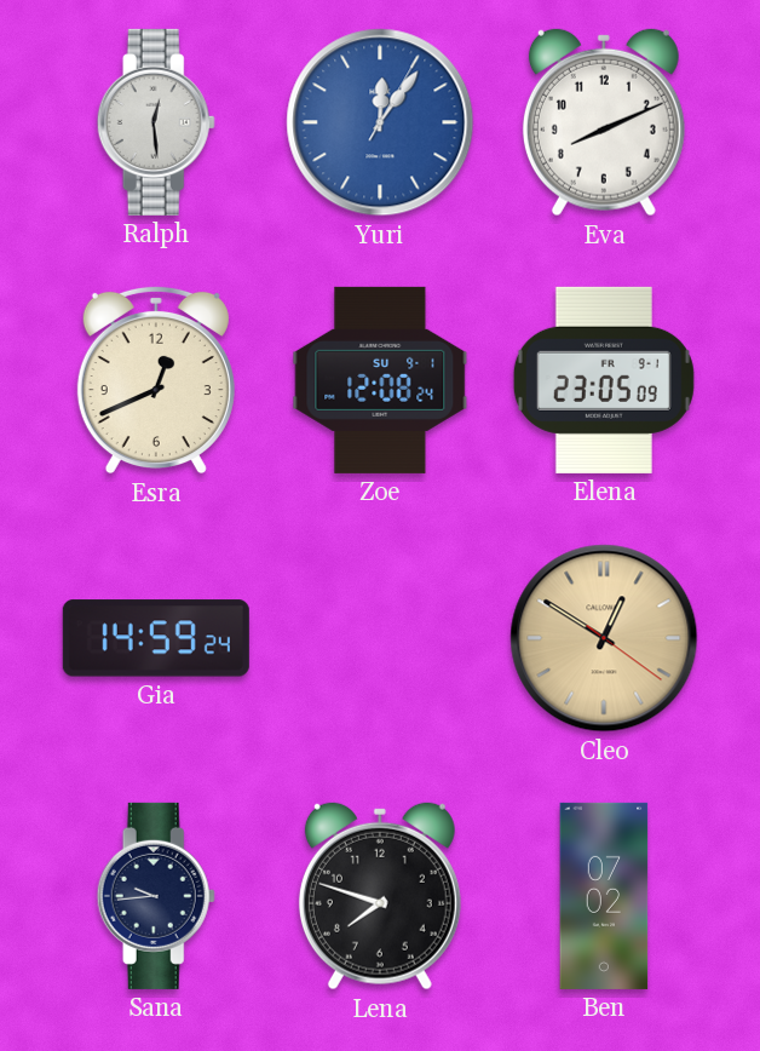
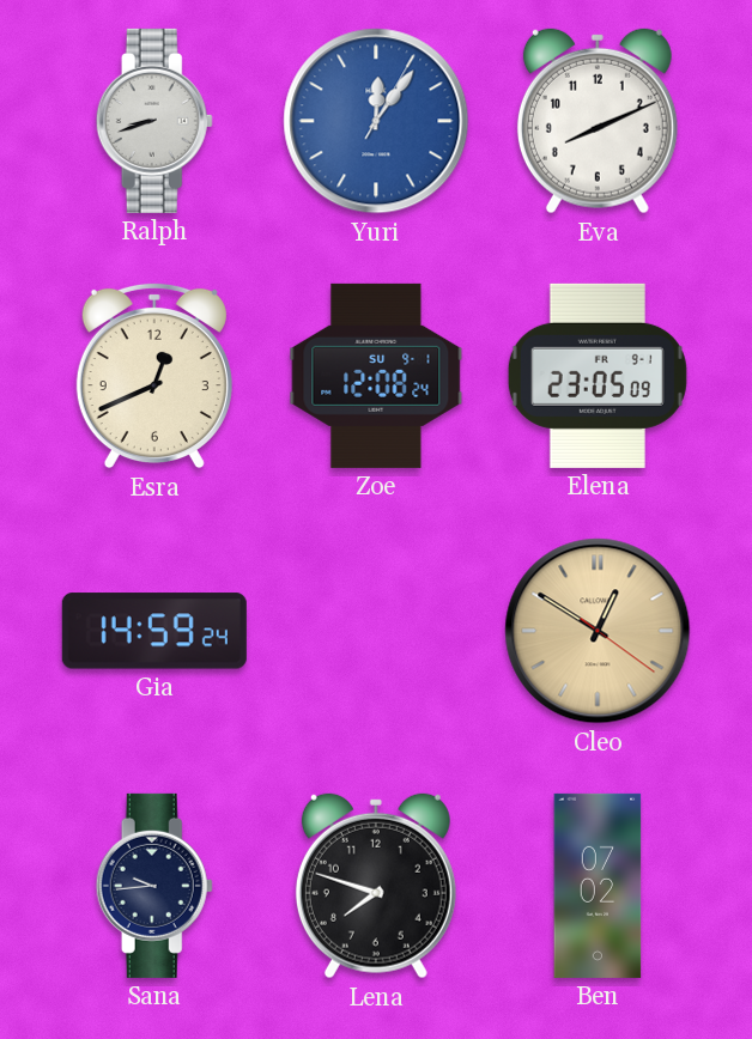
Ralph: 12:29 -> 8:42 (154, 121)
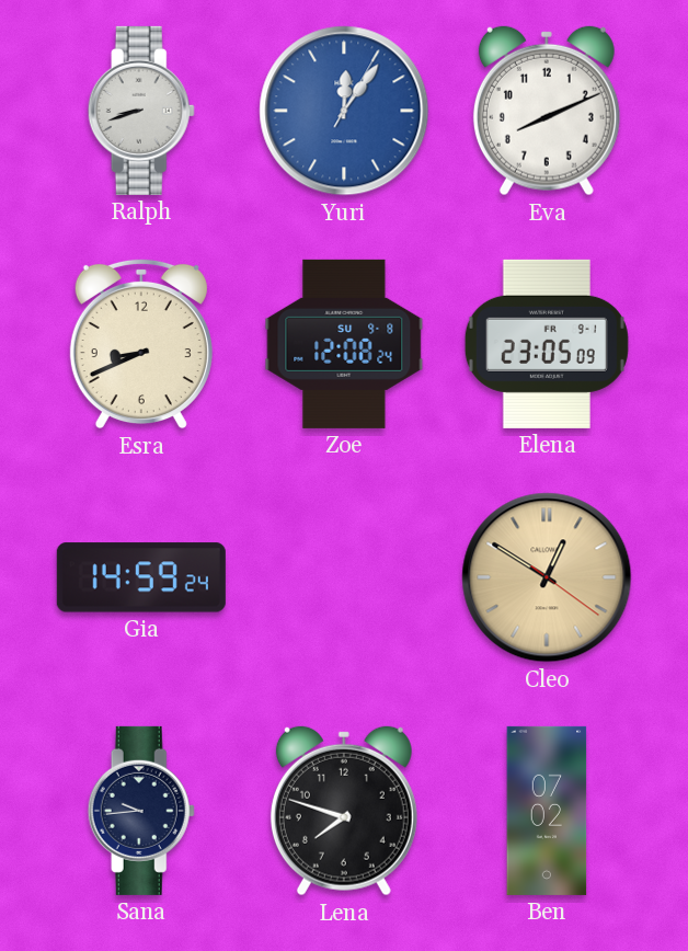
Esra: 12:41 -> 8:41 (141, 344)
Zoe date: SU 9-1 -> SU 9-8 (344, 344)
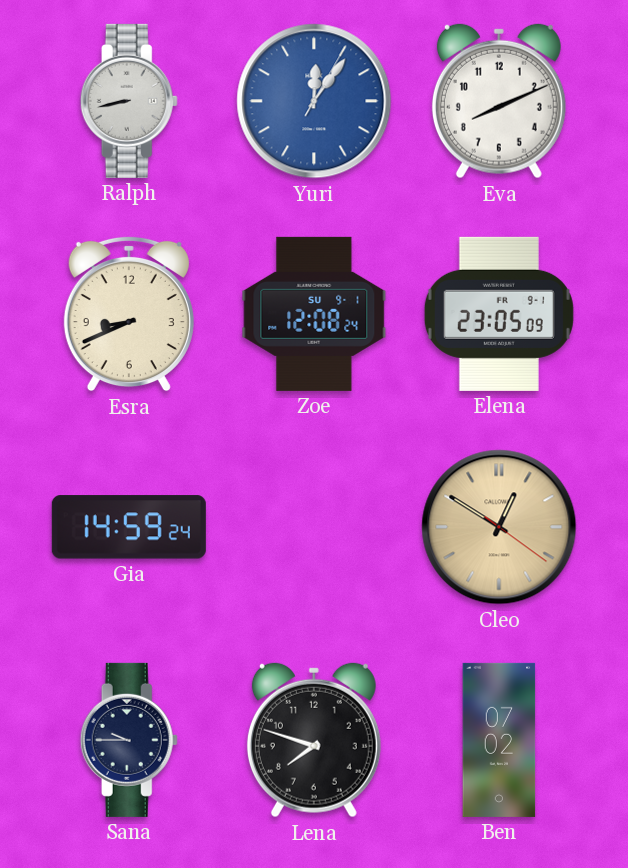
Ralph: 8:42 -> 8:43 (129, 101)
Zoe date: SU 9-8 -> SU 9-1 (314, 314)
Sana: 9:44 -> 9:45 (129, 740)
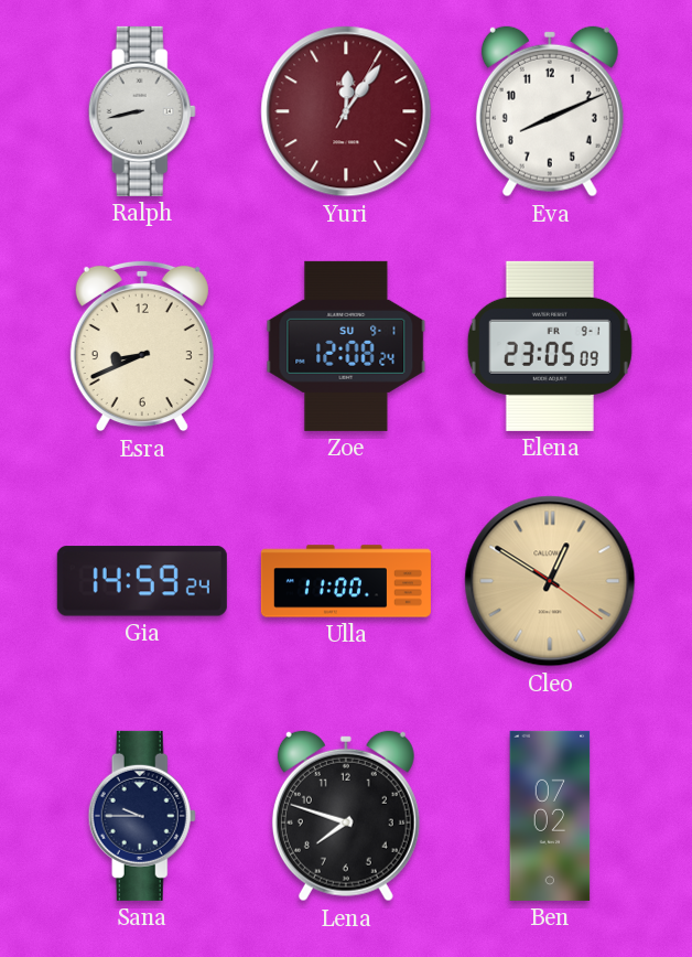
Yuri dial: blue -> burgundy (346, 111)
Ulla: none -> 11:00 (346, 581)
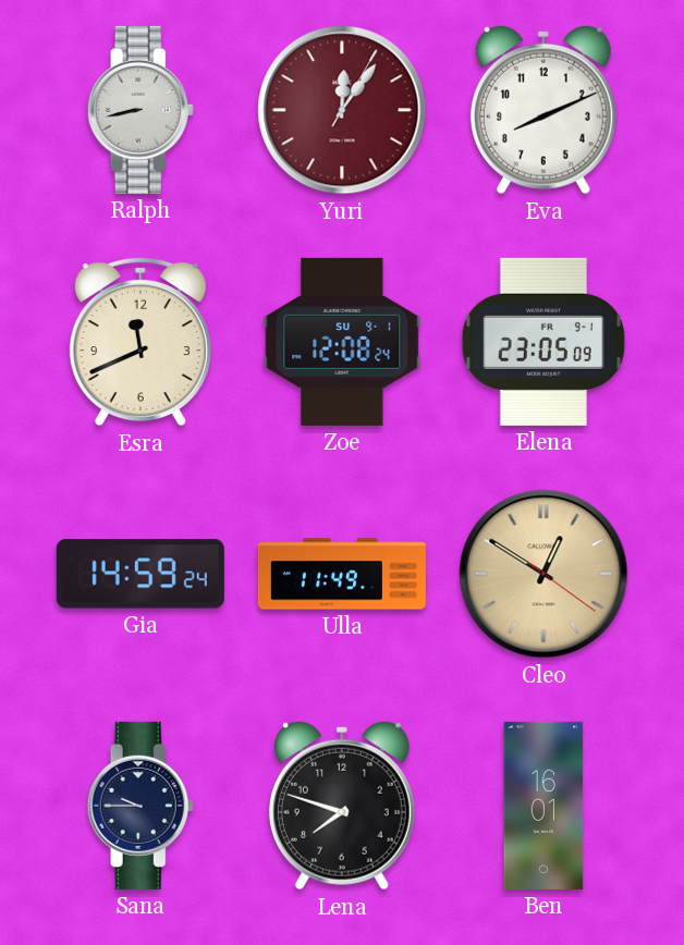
Esra: 8:41 -> 11:41 (141, 342)
Ulla: 11:00 -> 11:49 (342, 574)
Ben: 07:02 -> 16:01 (543, 806)
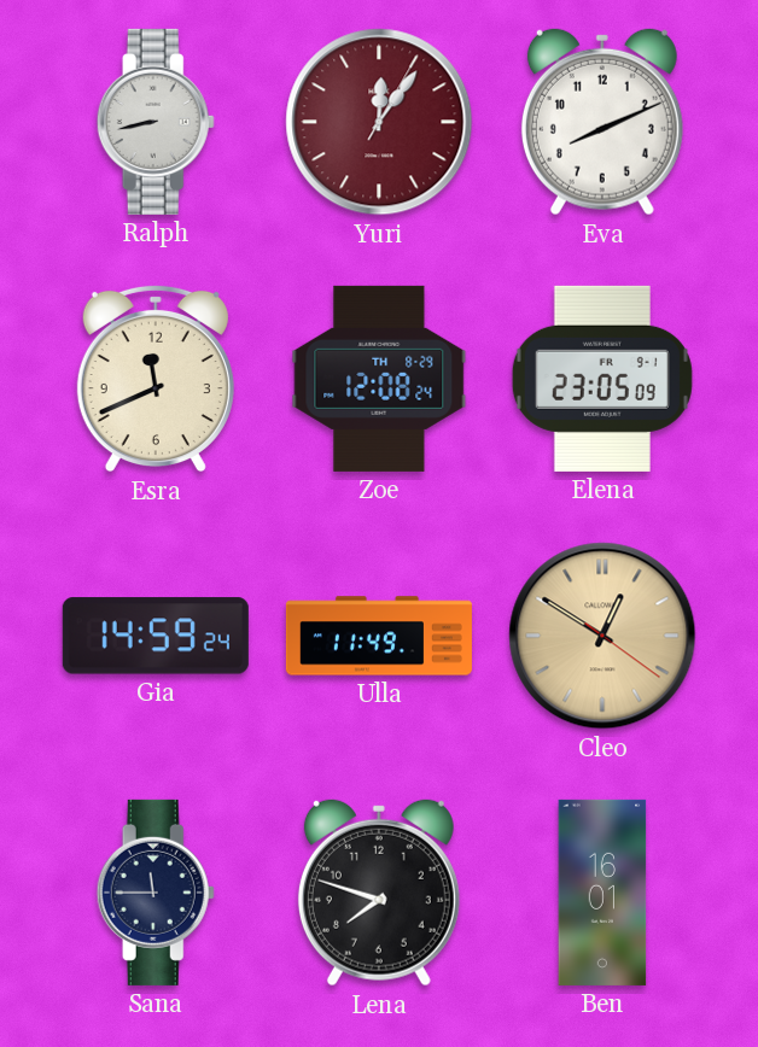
Zoe date: SU 9-1 -> TH 8-29 (379, 379)
Sana: 9:45 -> 11:45 (156, 893)
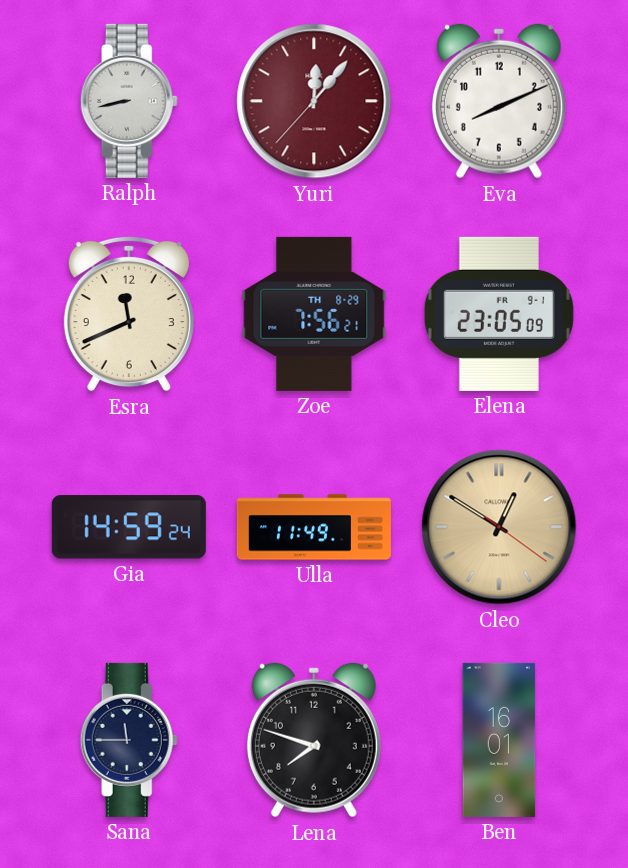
Yuri: 12:06:05 -> 12:06:37 (314, 101)
Zoe: 12:08 -> 7:56 (314, 314)
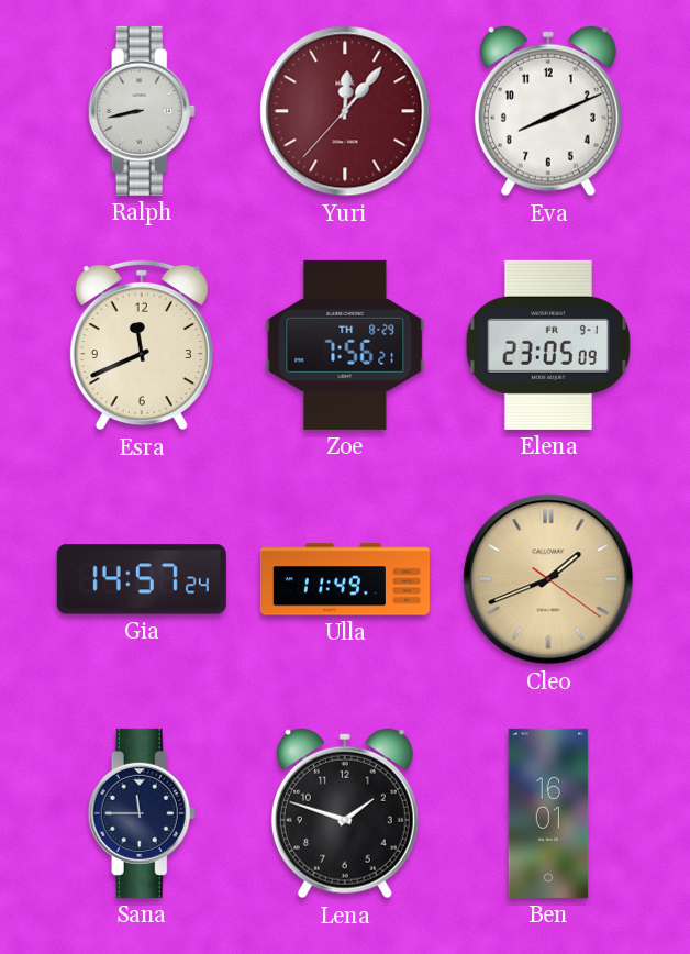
Gia: 14:59 -> 14:57 (142, 579)
Cleo: 12:50 -> 1:41 (548, 579)
Lena: 7:48 -> 1:48 (345, 813)
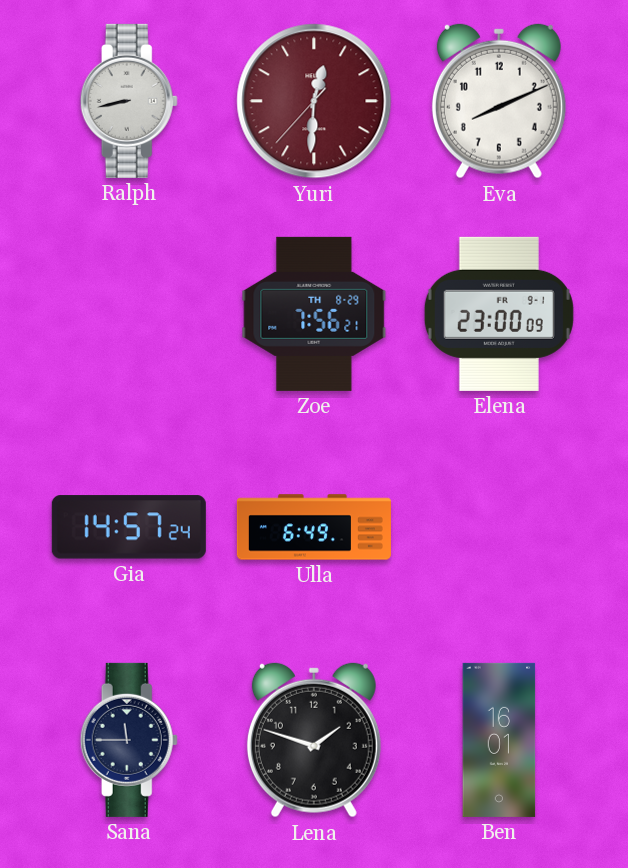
Yuri: 12:06 -> 12:30 (314, 101)
Esra: 11:41 -> none (142, 345)
Elena: 23:05 -> 23:00 (499, 314)
Ulla: 11:49 -> 6:49 (314, 527)
Cleo: 1:41 -> none (548, 579)
